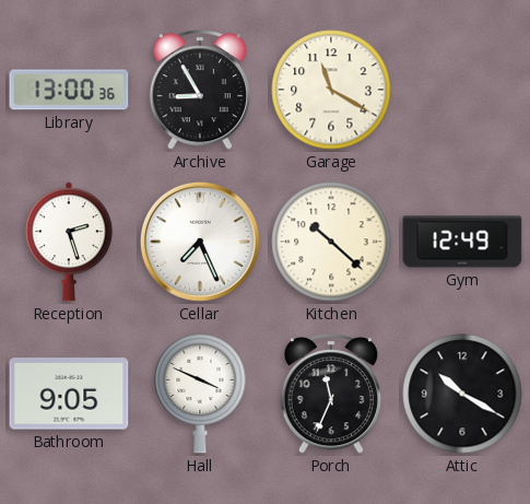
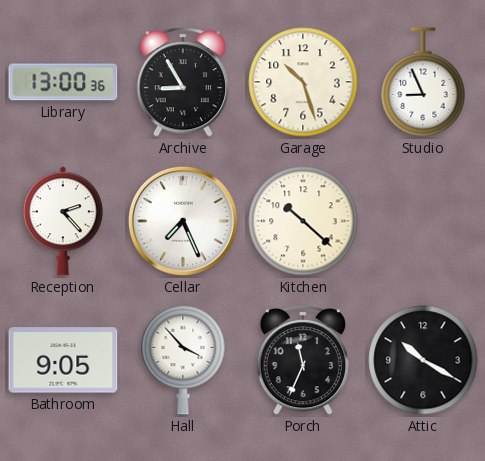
Garage: 11:20 -> 10:27 (303, 82)
Studio: none -> 8:56 (423, 82)
Reception: 2:27 -> 2:23 (63, 221)
Gym: 12:49 -> none (462, 242)
Hall: 3:49 -> 3:53 (183, 360)
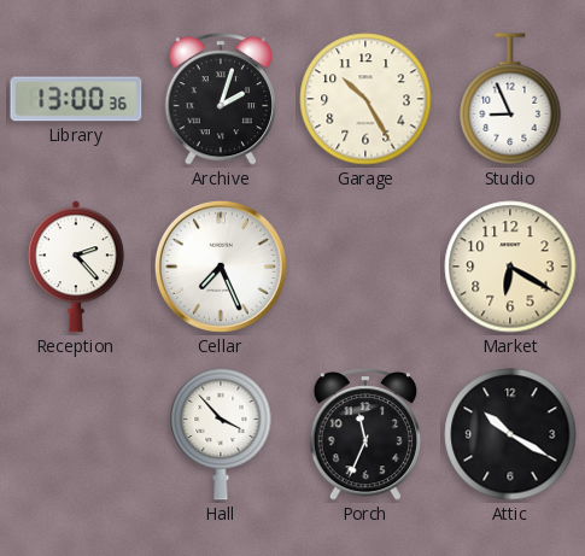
Archive: 8:55 -> 2:03 (220, 100)
Garage: 10:27 -> 10:25 (365, 99)
Kitchen: 10:22 -> none (303, 221)
Market: none -> 6:20 (510, 267)
Bathroom: 9:05 -> none (63, 360)
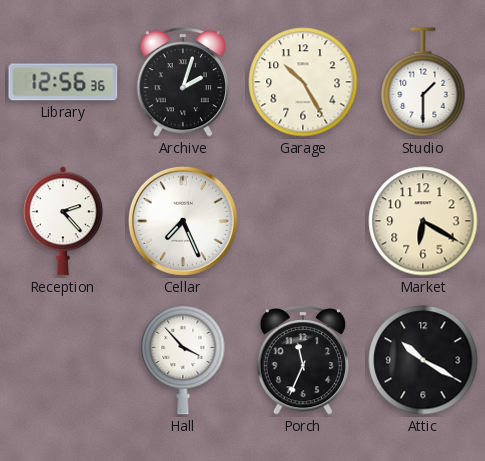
Library: 13:00 -> 12:56 (63, 82)
Studio: 8:56 -> 1:30 (423, 82)
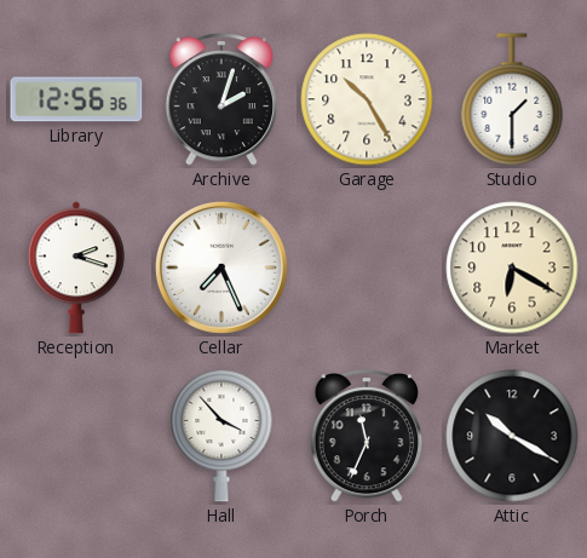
Reception: 2:23 -> 2:18 (76, 268)
